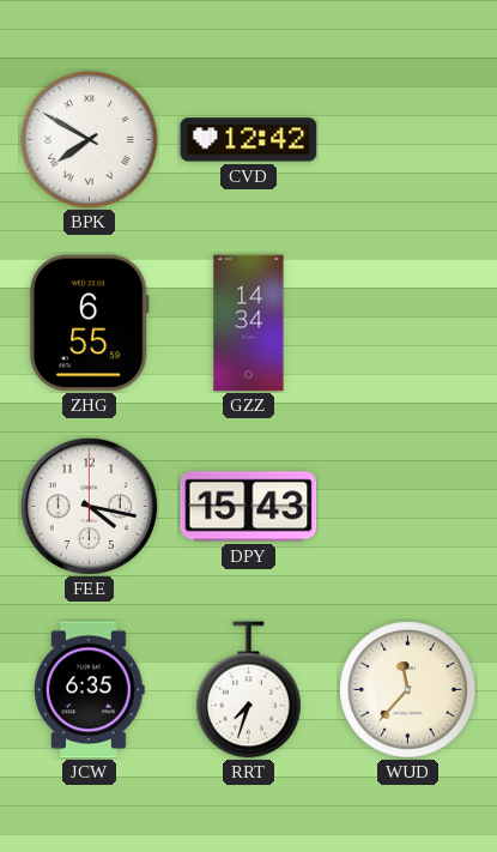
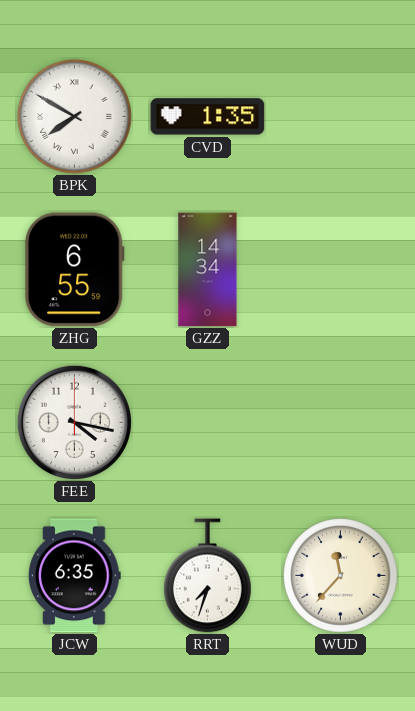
CVD: 12:42 -> 1:35 (208, 117)
DPY: 15:43 -> none (249, 507)
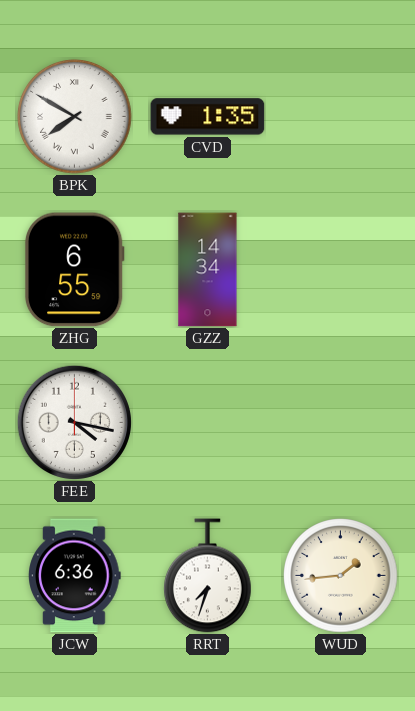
JCW: 6:35 -> 6:36 (75, 576)
WUD: 11:37 -> 1:44 (341, 576)
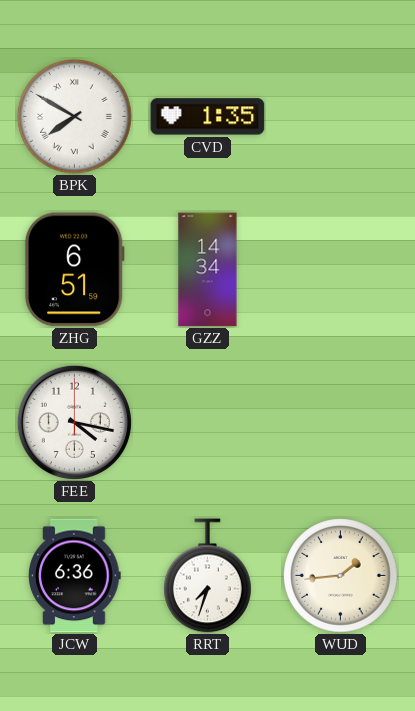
ZHG: 6:55 -> 6:51 (74, 270)
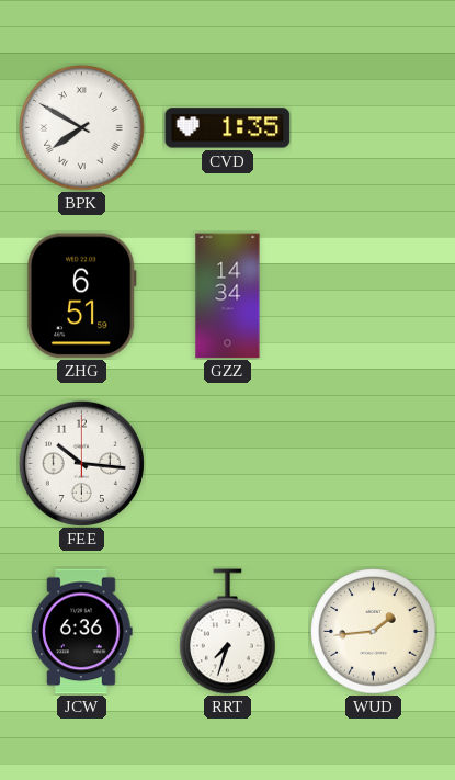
FEE: 4:17 -> 10:16 (81, 463)
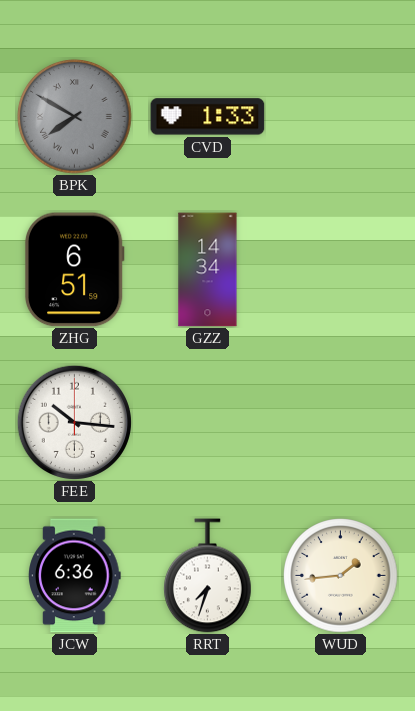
BPK dial: white -> grey (75, 117)
CVD: 1:35 -> 1:33 (208, 117)
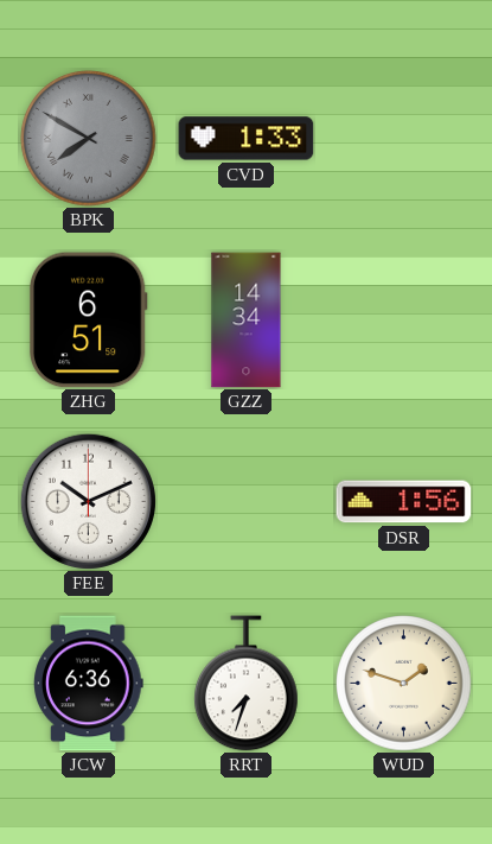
FEE: 10:16 -> 10:11 (88, 501)
DSR: none -> 1:56 (404, 502)
WUD: 1:44 -> 1:48 (404, 684)
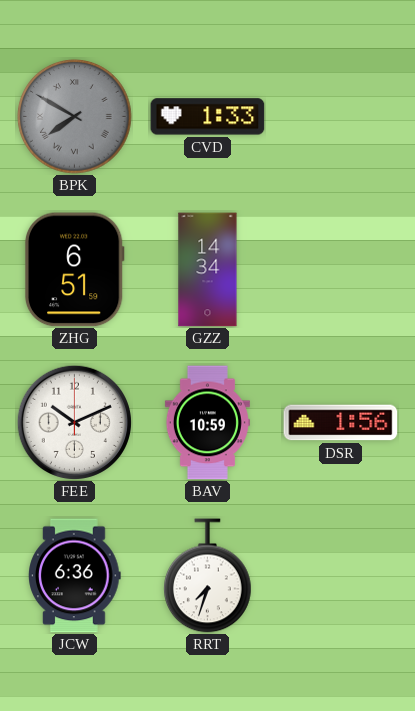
BAV: none -> 10:59 (207, 423)
WUD: 1:48 -> none (404, 684)
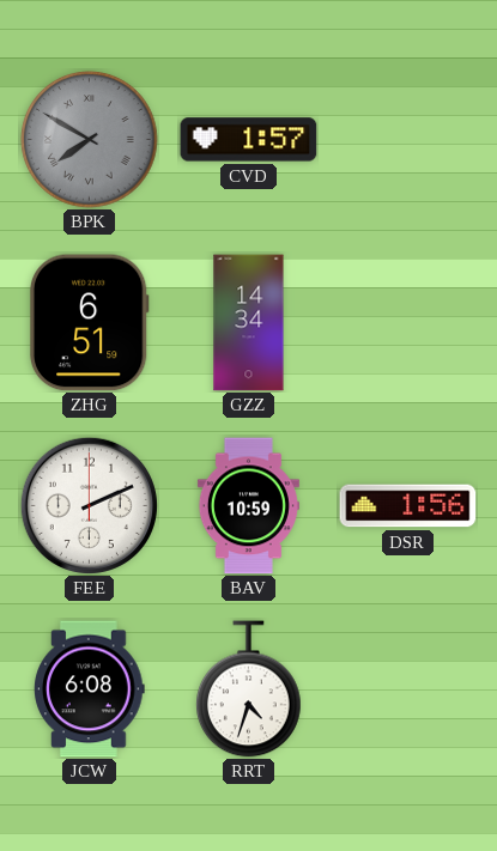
CVD: 1:33 -> 1:57 (249, 140)
FEE: 10:11 -> 2:11 (89, 505)
JCW: 6:36 -> 6:08 (90, 689)
RRT: 7:33 -> 4:33 (249, 689)
